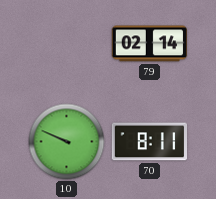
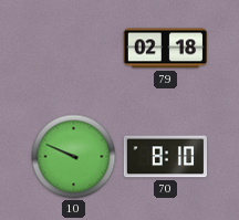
79: 02:14 -> 02:18 (165, 49)
70: 8:11 -> 8:10 (166, 157)
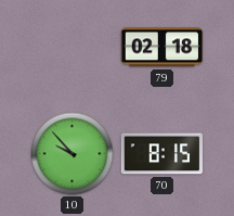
10: 9:49 -> 9:53 (73, 154)
70: 8:10 -> 8:15 (162, 154)
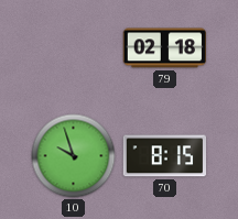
10: 9:53 -> 9:57 (74, 156)
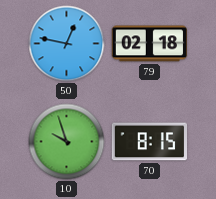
50: none -> 12:47 (67, 44)
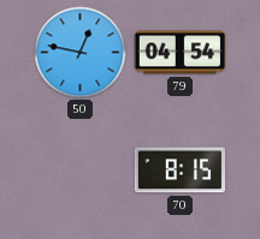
79: 02:18 -> 04:54 (179, 53)
10: 9:57 -> none (67, 142)
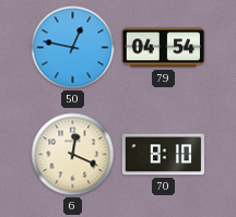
6: none -> 12:19 (73, 155)
70: 8:15 -> 8:10 (164, 155)
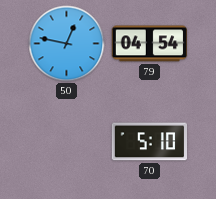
6: 12:19 -> none (73, 155)
70: 8:10 -> 5:10 (150, 142)
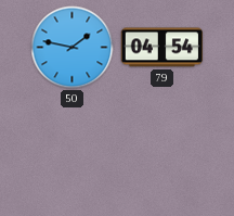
50: 12:47 -> 1:47 (73, 48)
70: 5:10 -> none (150, 142)
